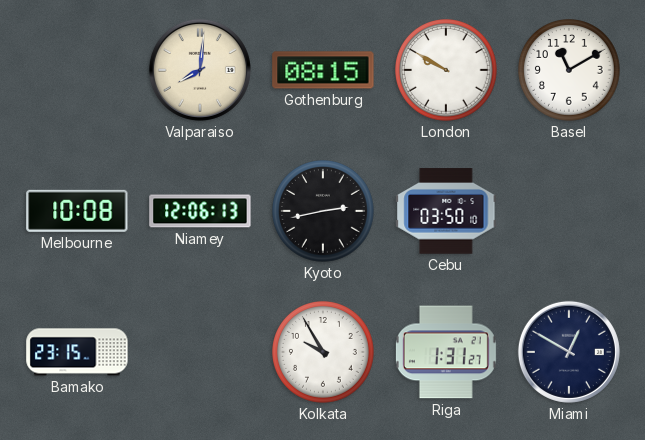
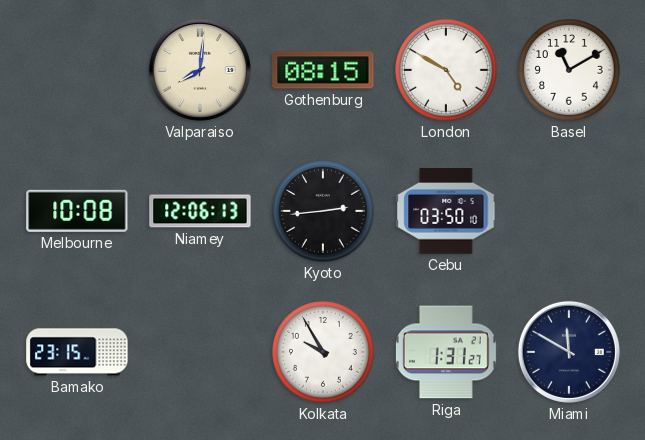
London: 9:50 -> 4:50 (447, 71)
Kyoto: 2:43 -> 2:44 (324, 212)
Miami: 12:50 -> 11:50 (569, 352)
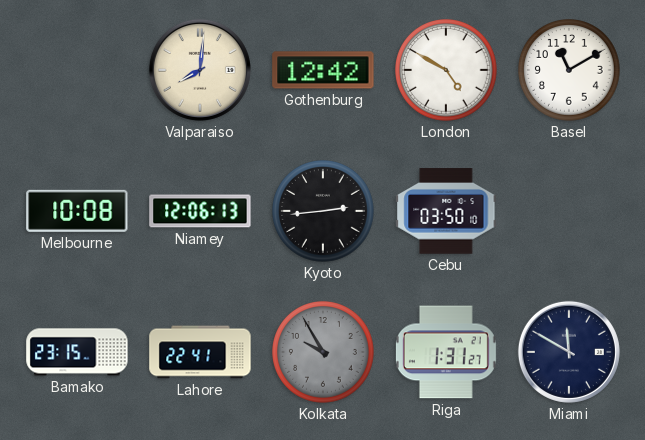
Gothenburg: 08:15 -> 12:42 (323, 70)
Lahore: none -> 22:41 (200, 352)
Kolkata dial: white -> grey (324, 353)
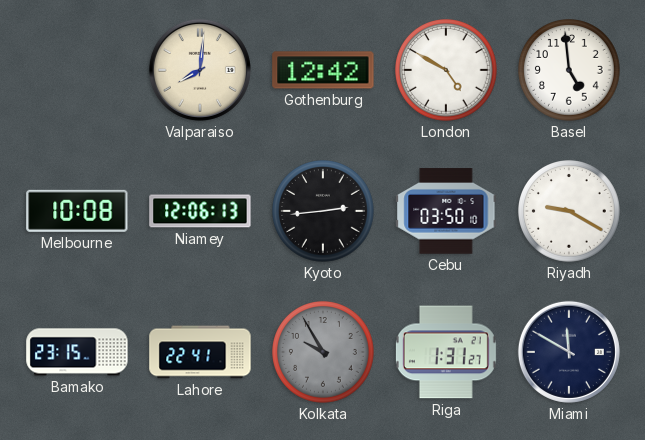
Basel: 11:10 -> 4:59 (570, 71)
Riyadh: none -> 9:20 (570, 212)
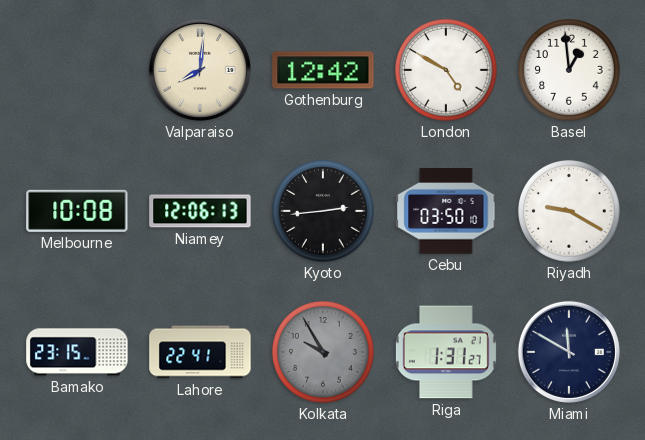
Basel: 4:59 -> 12:59 (570, 71)
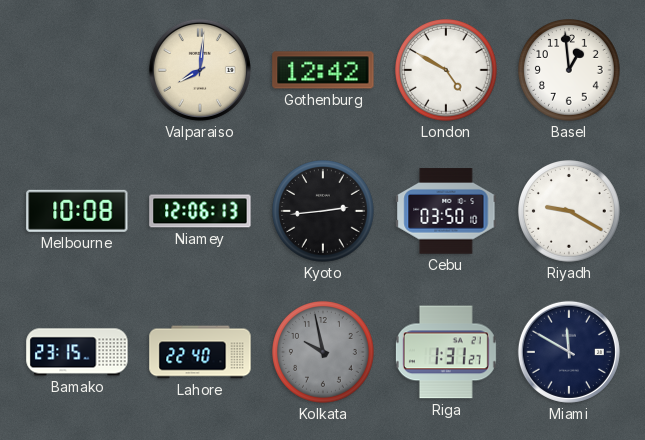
Lahore: 22:41 -> 22:40 (200, 352)
Kolkata: 9:55 -> 9:58 (324, 353)
